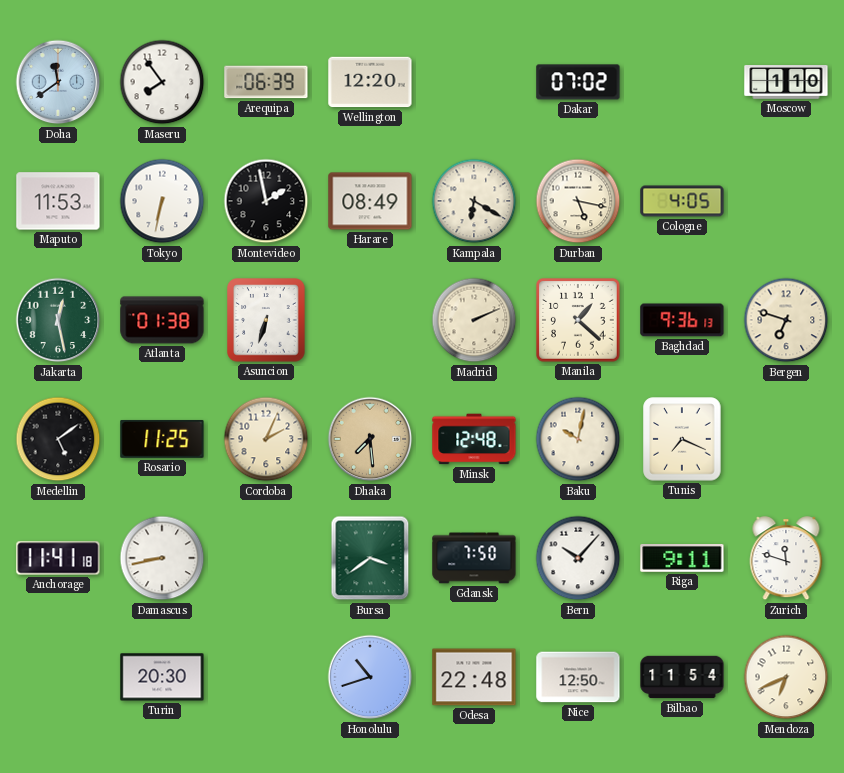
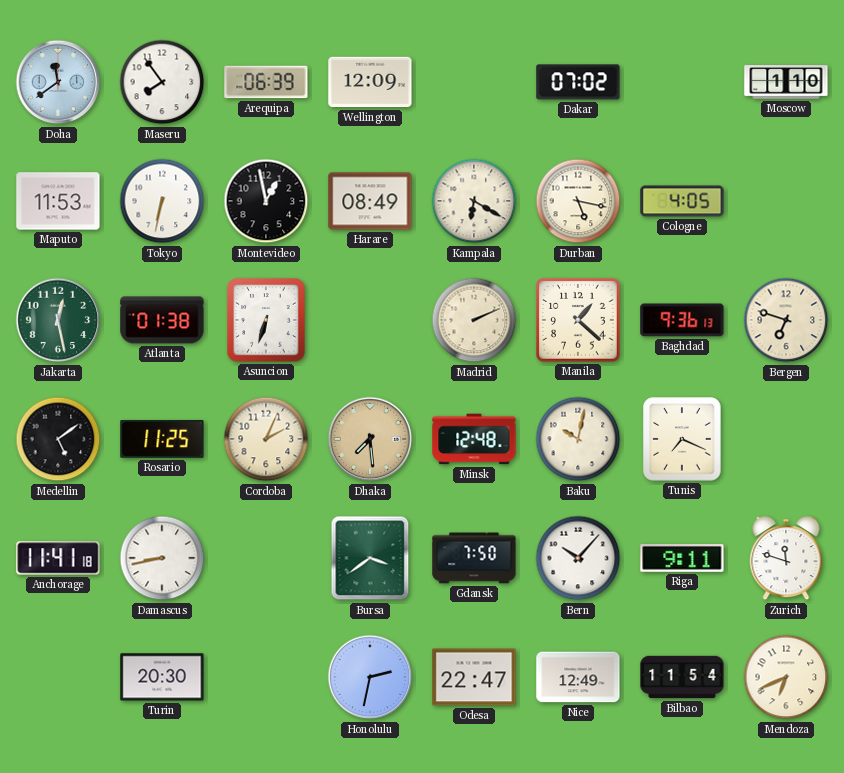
Wellington: 12:20 -> 12:09 (370, 82)
Montevideo: 1:58 -> 12:58 (266, 201)
Honolulu: 10:42 -> 2:32 (370, 677)
Odesa: 22:48 -> 22:47 (474, 677)
Nice: 12:50 -> 12:49 (578, 677)
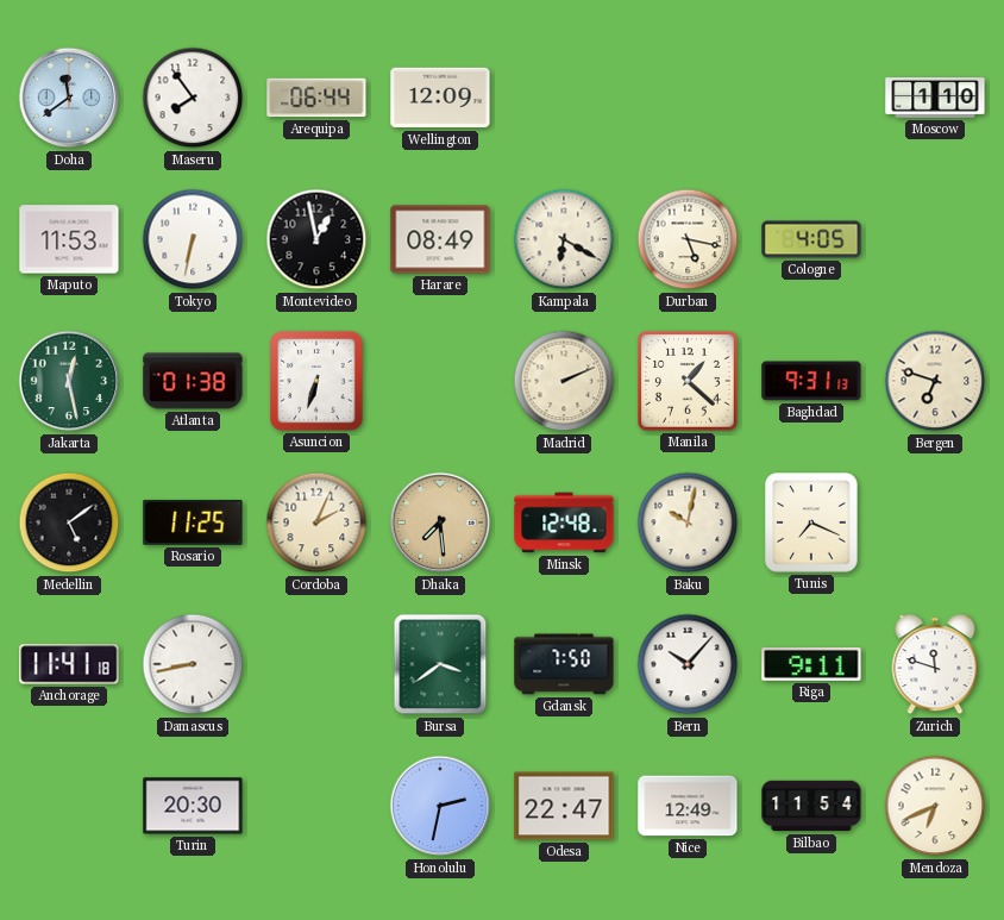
Arequipa: 06:39 -> 06:44 (316, 98)
Dakar: 07:02 -> none (578, 82)
Baghdad: 9:36 -> 9:31 (811, 381)
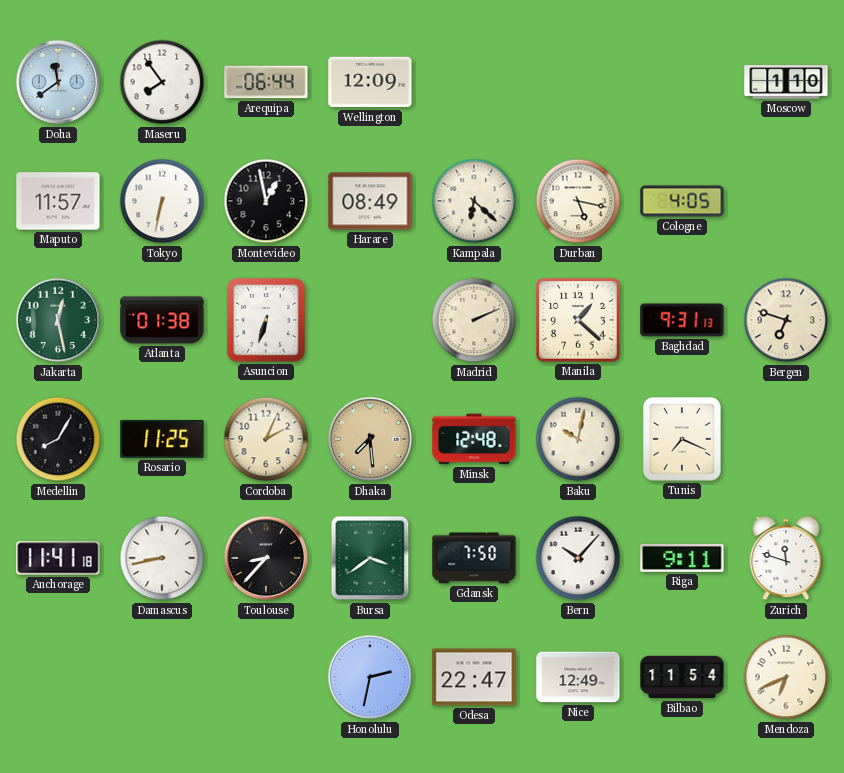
Maputo: 11:53 -> 11:57 (58, 201)
Kampala: 6:20 -> 6:22 (474, 201)
Medellin: 5:09 -> 8:05 (58, 439)
Toulouse: none -> 8:37 (266, 558)
Turin: 20:30 -> none (193, 806)
